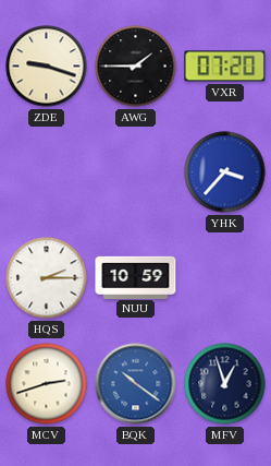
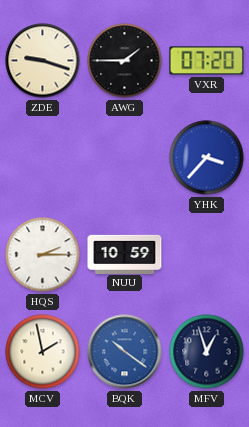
MCV: 2:42 -> 1:58 (43, 352)
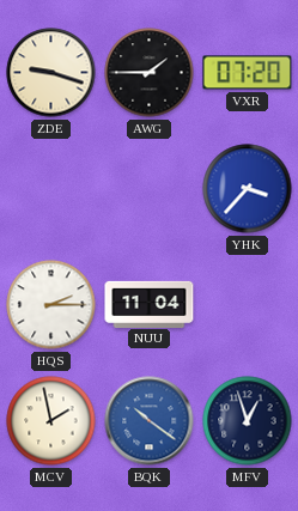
NUU: 10:59 -> 11:04 (150, 304)
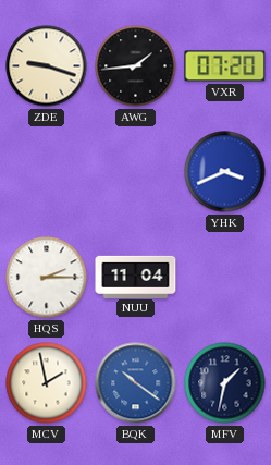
AWG: 1:45 -> 1:44 (136, 66)
YHK: 3:37 -> 3:41 (225, 172)
MFV: 12:57 -> 1:32 (225, 383)
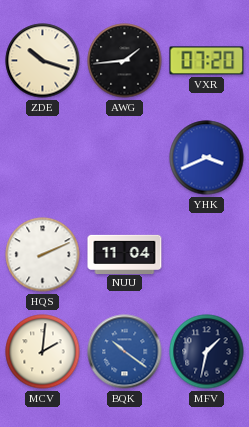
ZDE: 9:18 -> 10:18 (43, 61)
HQS: 2:15 -> 2:11 (43, 255)
MCV: 1:58 -> 2:01 (43, 352)
